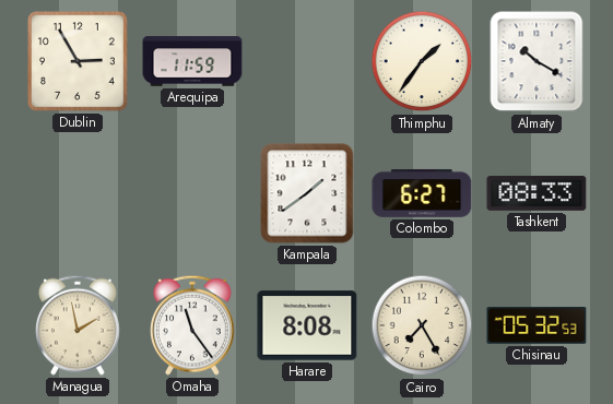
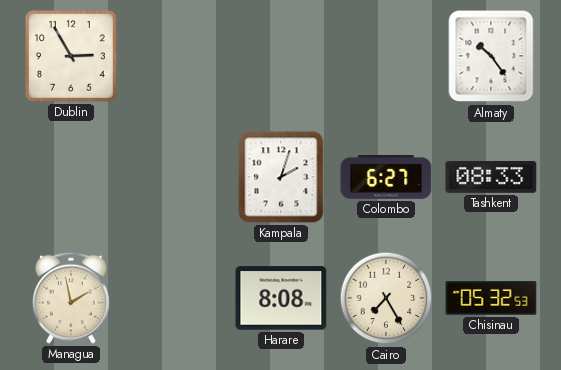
Arequipa: 11:59 -> none (192, 61)
Thimphu: 1:36 -> none (422, 61)
Almaty: 10:20 -> 10:24 (491, 56)
Kampala: 1:39 -> 2:03 (281, 177)
Omaha: 11:24 -> none (193, 325)
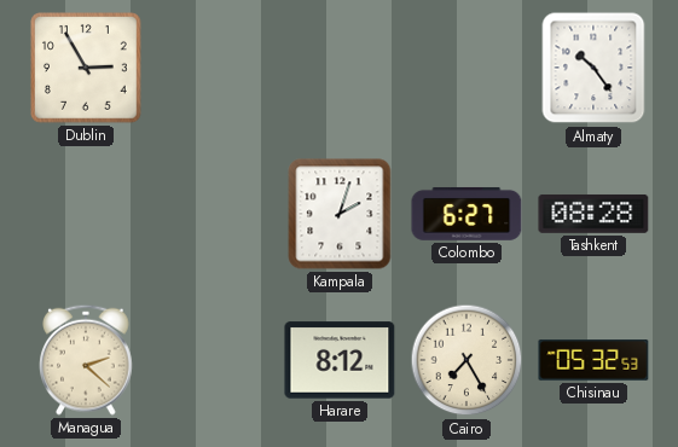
Tashkent: 08:33 -> 08:28 (593, 214)
Managua: 1:58 -> 2:22 (87, 360)
Harare: 8:08 -> 8:12 (340, 360)
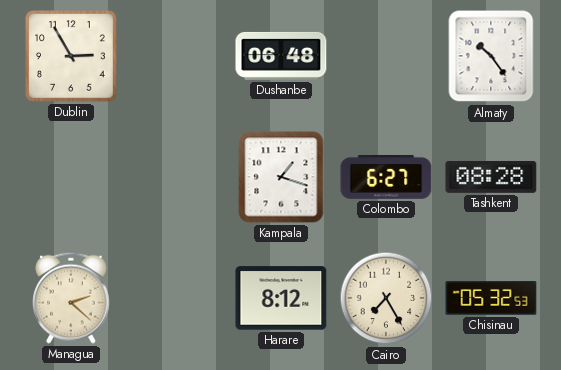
Dushanbe: none -> 06:48 (281, 56)
Kampala: 2:03 -> 1:18 (281, 177)
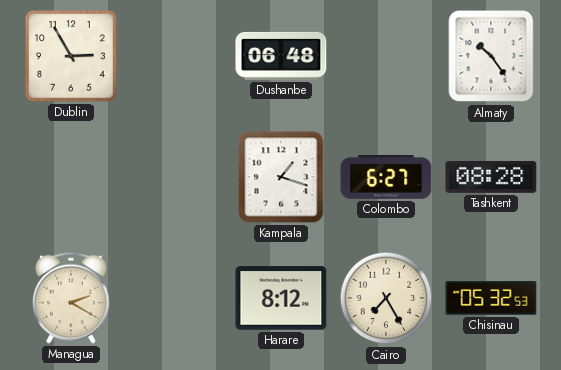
Managua: 2:22 -> 2:20 (72, 298)
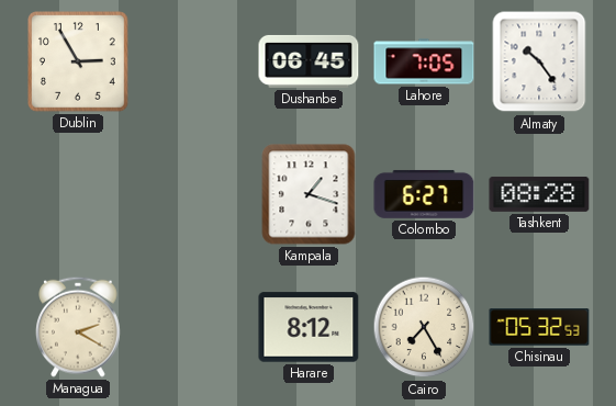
Dushanbe: 06:48 -> 06:45 (309, 61)
Lahore: none -> 7:05 (424, 61)
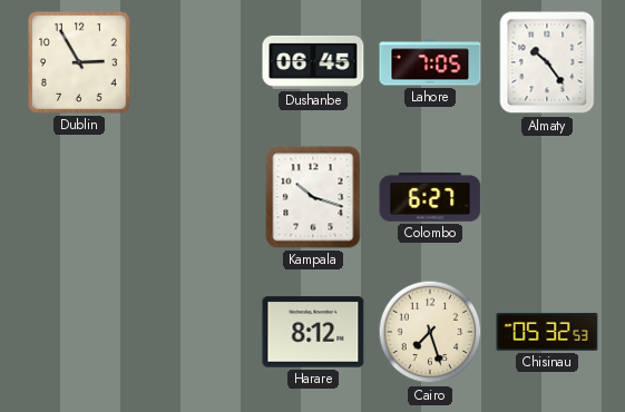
Kampala: 1:18 -> 10:18 (313, 197)
Tashkent: 08:28 -> none (539, 194)
Managua: 2:20 -> none (79, 327)
Cairo: 7:25 -> 7:27 (430, 332)
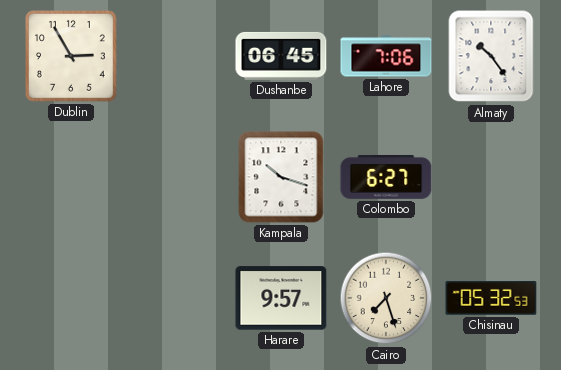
Lahore: 7:05 -> 7:06 (386, 56)
Harare: 8:12 -> 9:57 (281, 298)
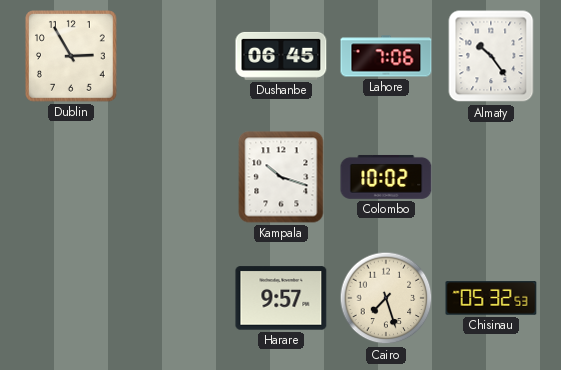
Colombo: 6:27 -> 10:02 (386, 177)
